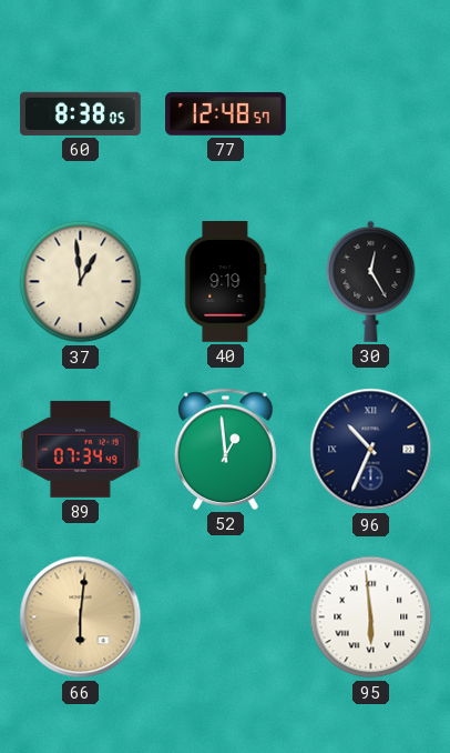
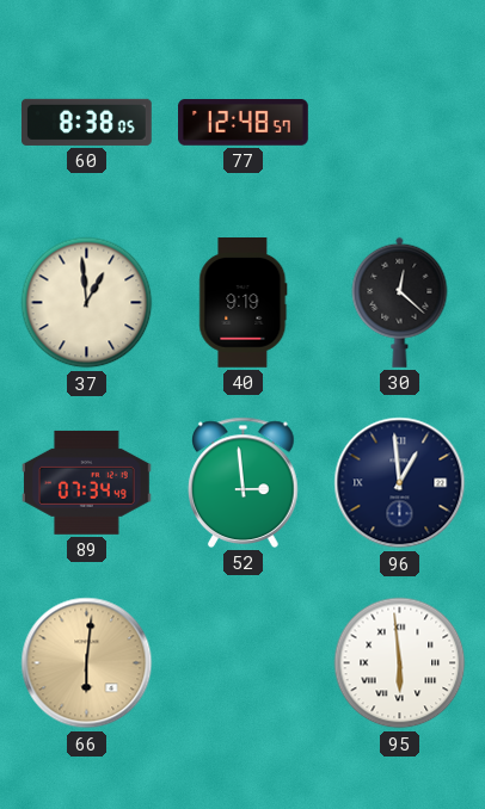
30: 12:25 -> 12:22 (400, 302)
52: 12:59 -> 2:59 (244, 482)
96: 10:34 -> 12:59 (400, 483)
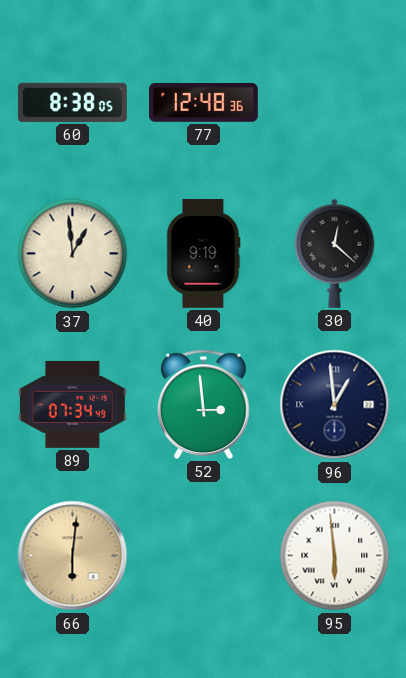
77: 12:48:57 -> 12:48:36 (204, 103)
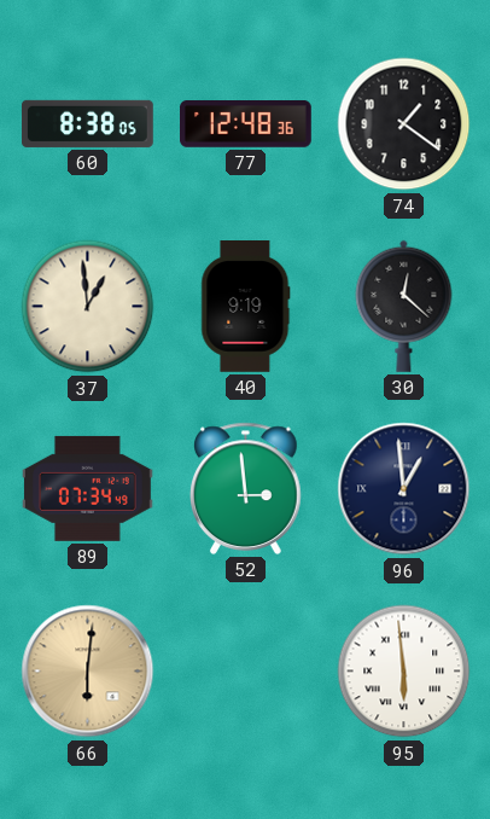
74: none -> 1:21 (404, 124)
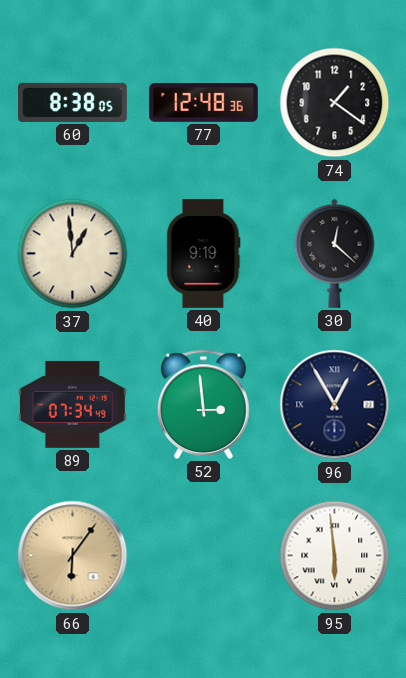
96: 12:59 -> 12:55 (335, 405)
66: 6:01 -> 6:06 (73, 556)
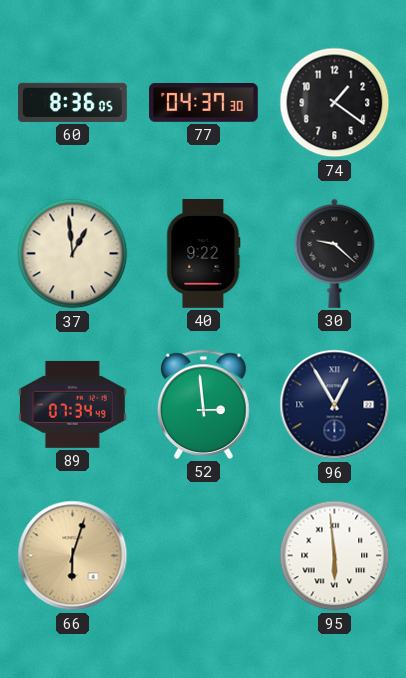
60: 8:38 -> 8:36 (73, 102)
77: 12:48 -> 04:37 (204, 103)
40: 9:19 -> 9:22 (204, 254)
30: 12:22 -> 9:22 (335, 253)
66: 6:06 -> 6:03 (73, 556)
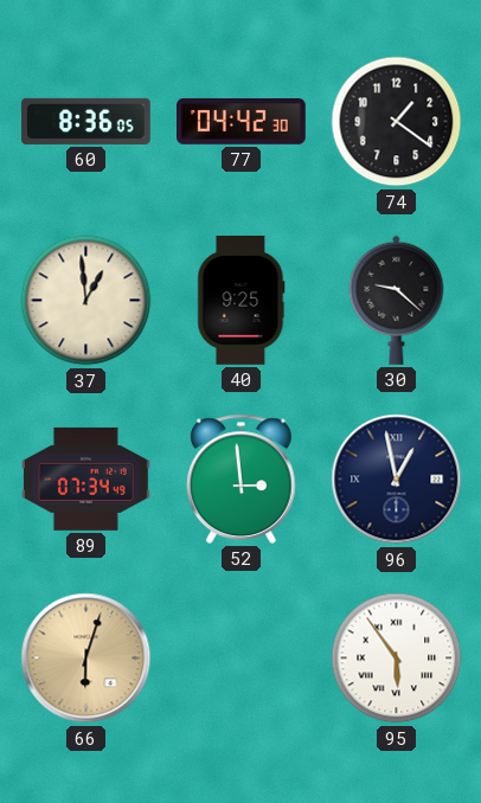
77: 04:37 -> 04:42 (242, 122)
40: 9:22 -> 9:25 (242, 301)
96: 12:55 -> 12:58 (397, 480)
95: 5:59 -> 5:54 (397, 659)
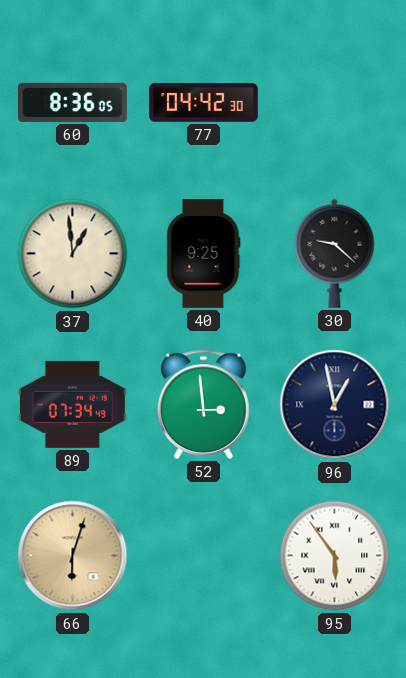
74: 1:21 -> none (397, 122)
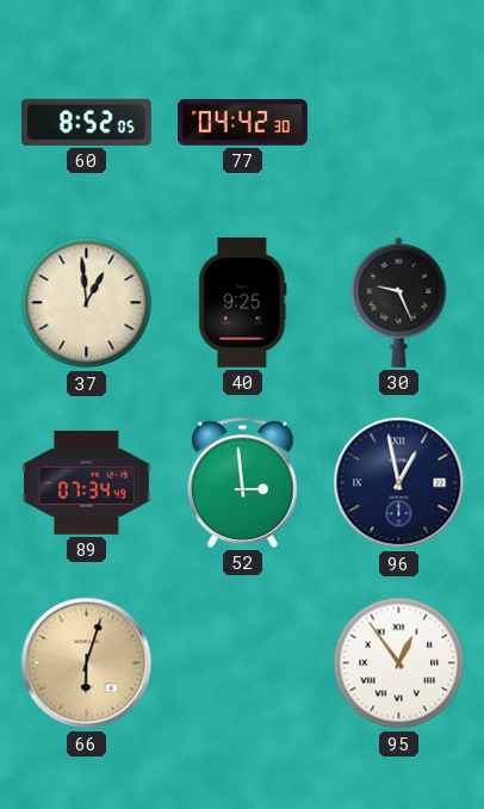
60: 8:36 -> 8:52 (87, 122)
30: 9:22 -> 9:26 (399, 302)
95: 5:54 -> 12:54 (399, 663)
